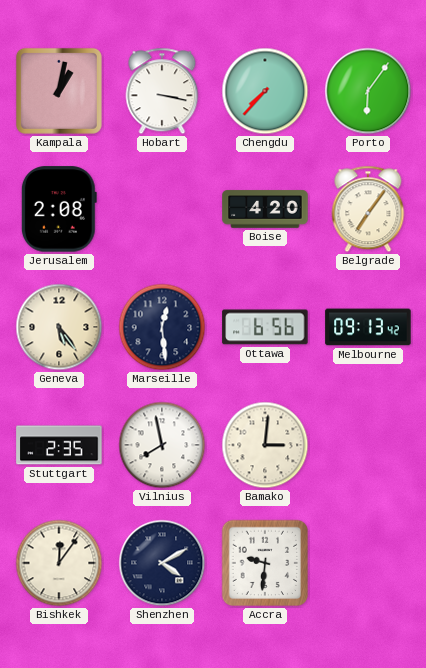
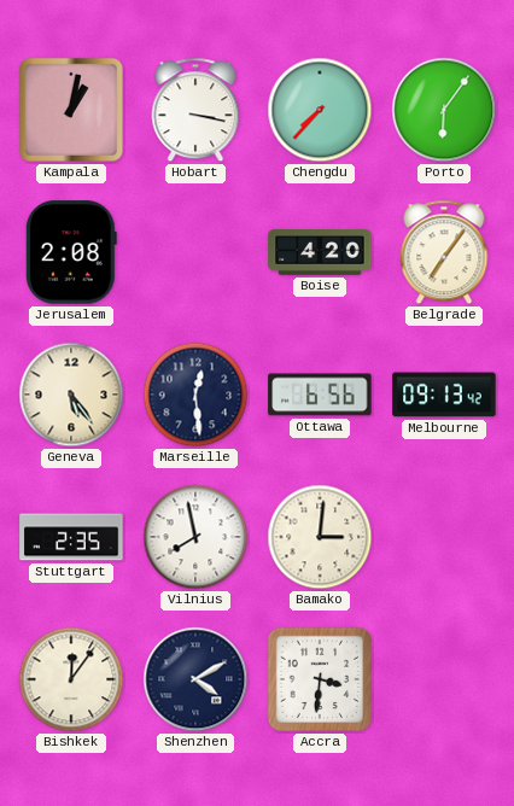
Accra: 9:31 -> 3:31 (320, 679)
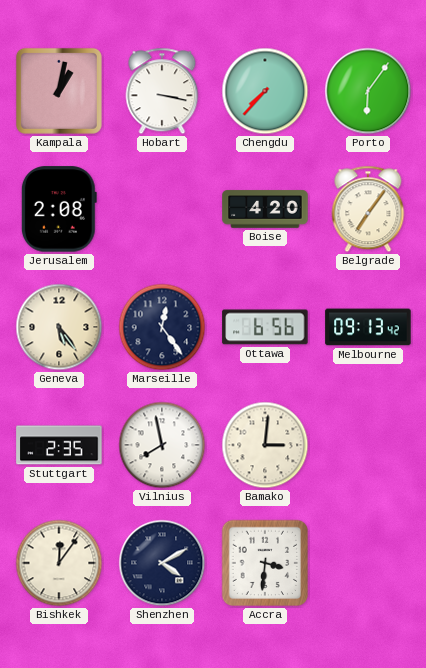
Marseille: 12:29 -> 12:24 (162, 327)
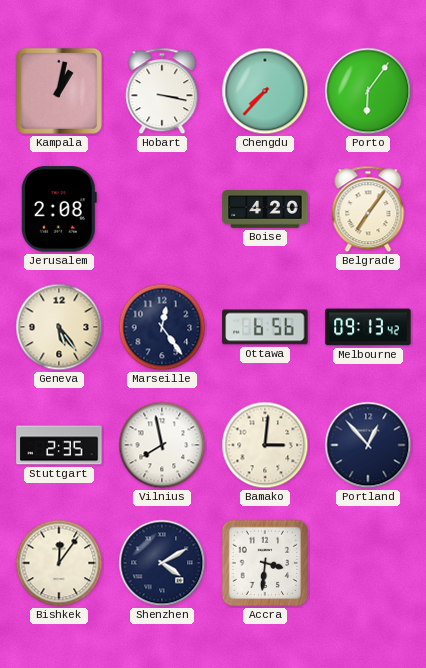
Portland: none -> 12:53 (368, 445)
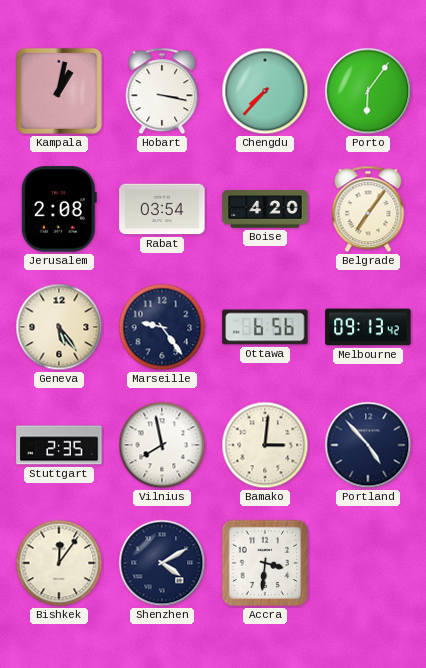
Rabat: none -> 03:54 (162, 209)
Marseille: 12:24 -> 9:24 (162, 327)
Portland: 12:53 -> 4:53 (368, 445)
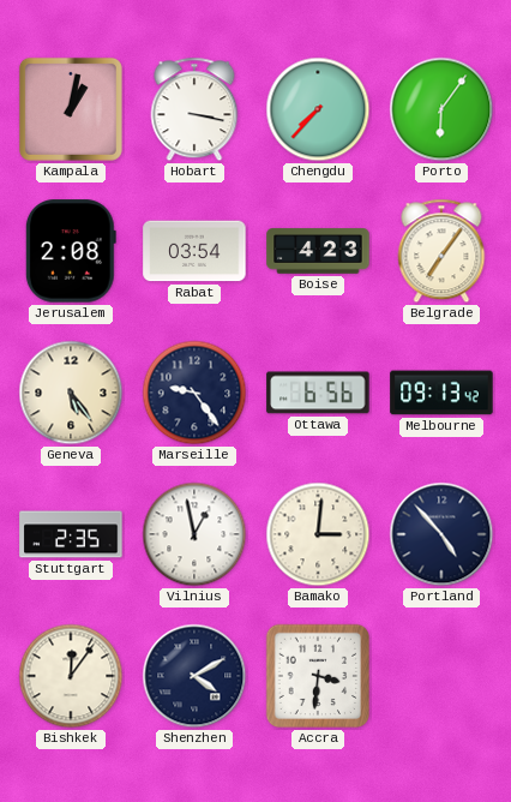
Boise: 4:20 -> 4:23 (318, 251)
Vilnius: 7:58 -> 12:58 (194, 534)
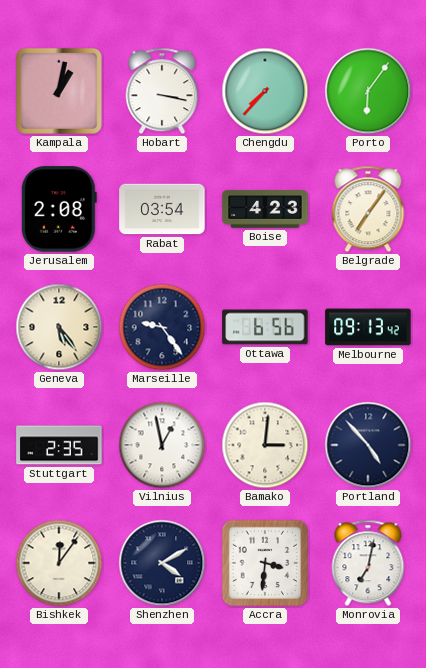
Monrovia: none -> 7:02 (368, 563)
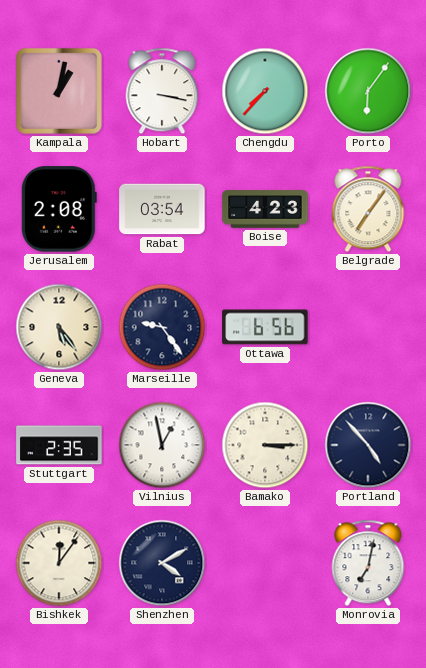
Melbourne: 09:13 -> none (368, 327)
Bamako: 3:01 -> 3:15 (265, 445)
Accra: 3:31 -> none (265, 563)
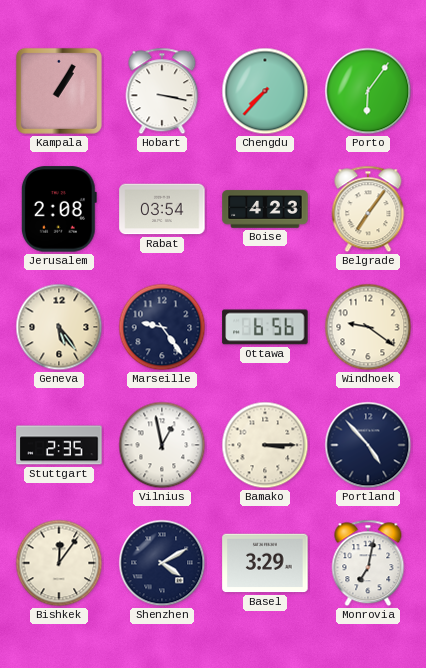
Kampala: 1:02 -> 1:05 (59, 91)
Windhoek: none -> 9:21 (368, 327)
Basel: none -> 3:29 (265, 563)
